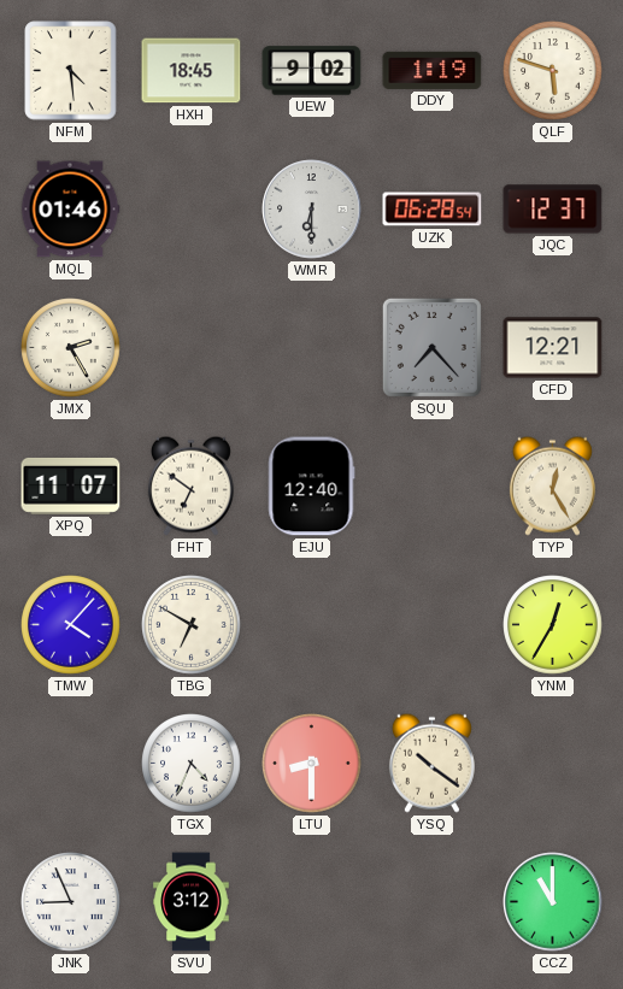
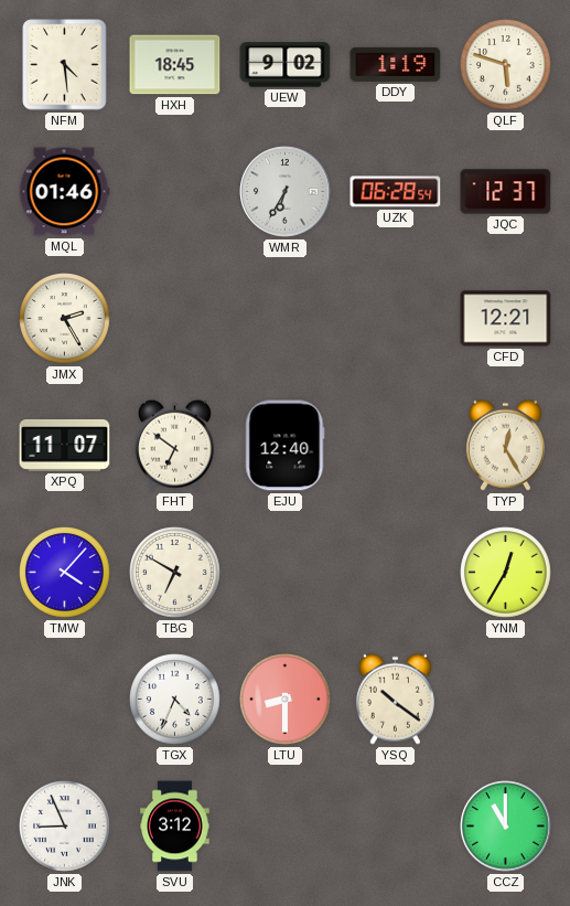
WMR: 6:30 -> 6:35 (286, 192)
SQU: 7:23 -> none (431, 347)
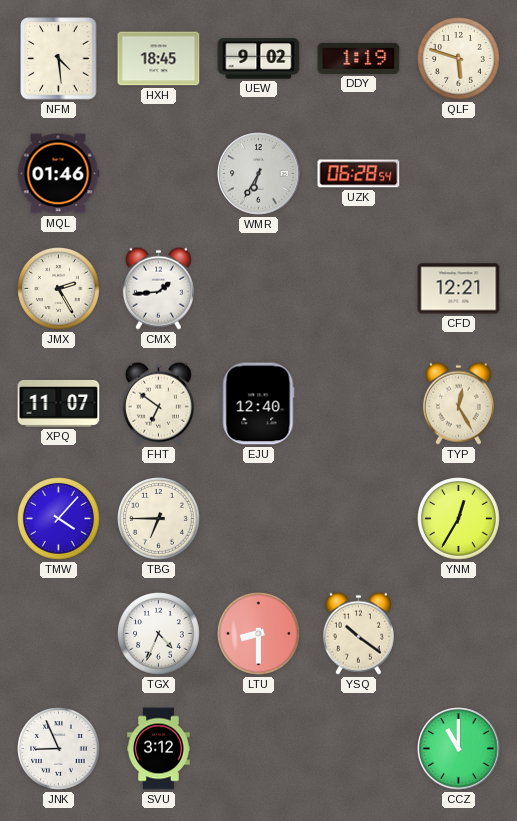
JQC: 12:37 -> none (506, 192)
CMX: none -> 1:44 (158, 288)
TBG: 6:50 -> 6:45 (159, 519)
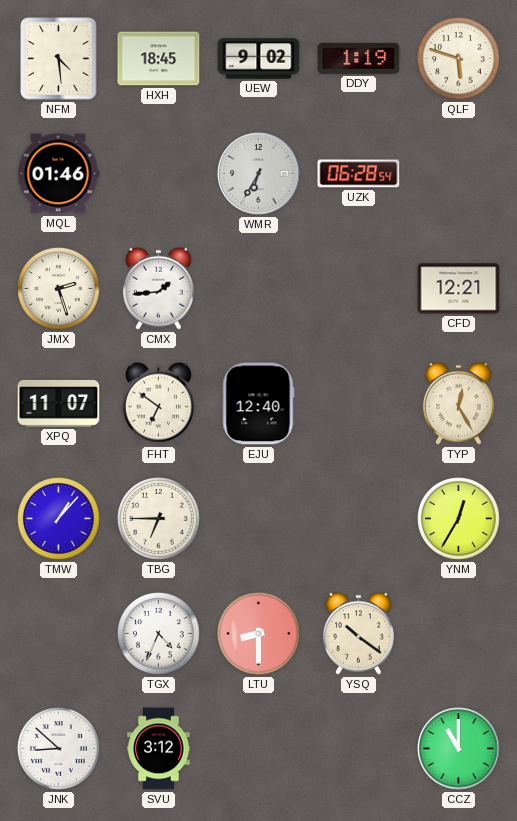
JMX: 2:25 -> 2:27 (59, 289)
TMW: 4:07 -> 1:07 (59, 519)
JNK: 8:56 -> 8:52 (59, 749)
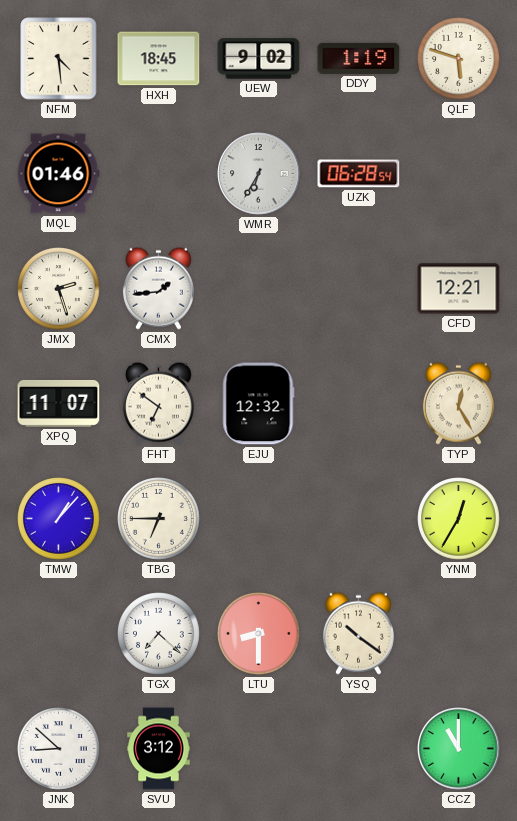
EJU: 12:40 -> 12:32 (259, 404)
TGX: 4:34 -> 7:22 (159, 634)
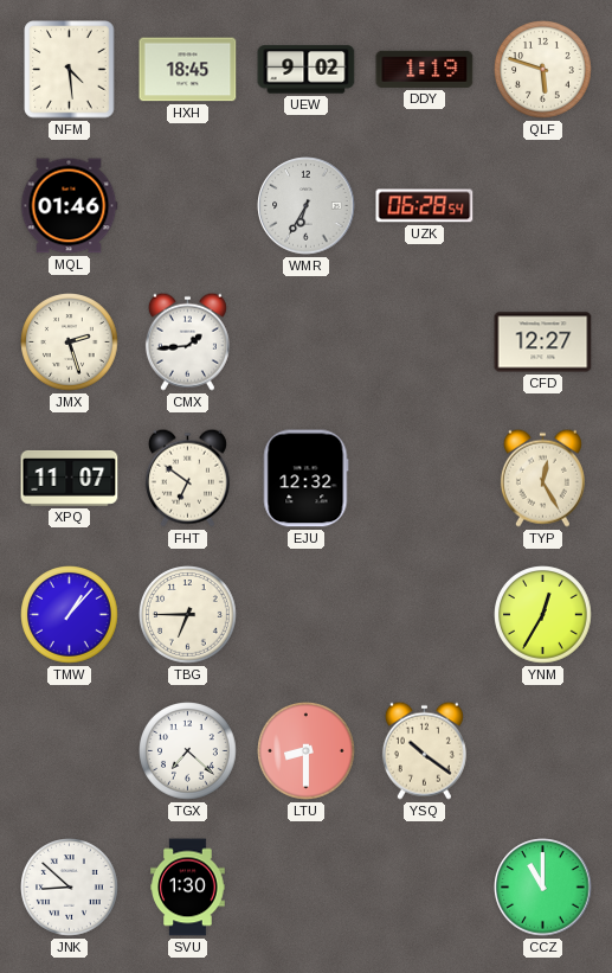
CFD: 12:21 -> 12:27 (543, 343)
SVU: 3:12 -> 1:30 (188, 888)
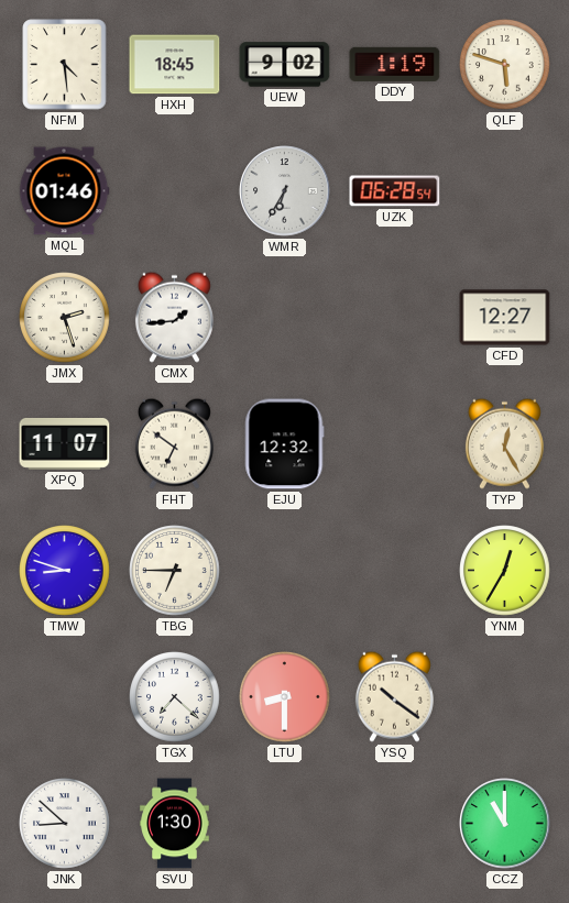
TMW: 1:07 -> 8:48 (65, 571)
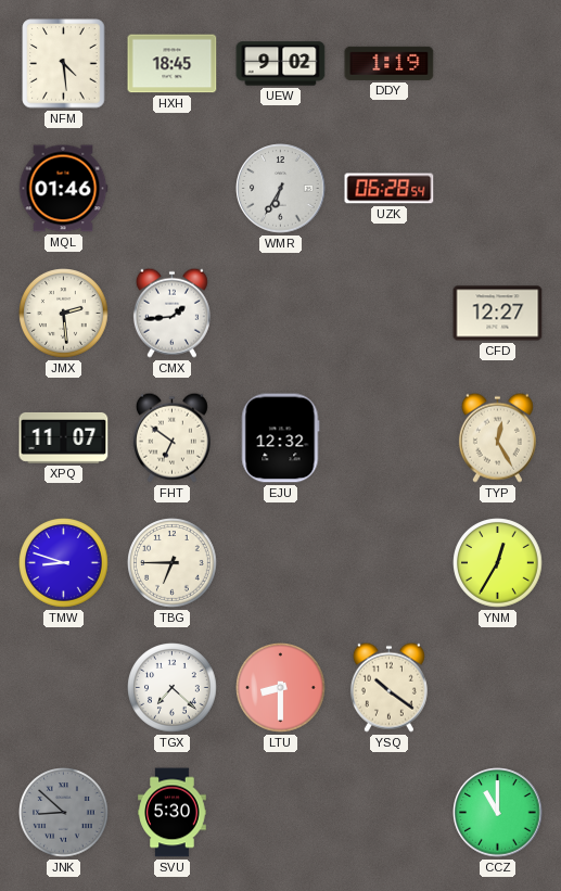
QLF: 5:48 -> none (505, 65)
JMX: 2:27 -> 2:29 (64, 314)
JNK dial: white -> grey (64, 813)
SVU: 1:30 -> 5:30 (173, 813)
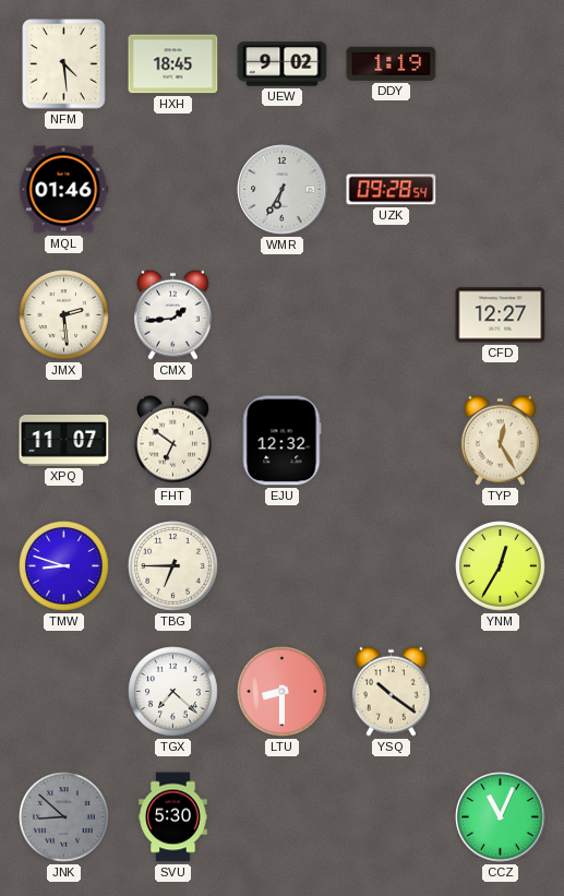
UZK: 06:28 -> 09:28 (392, 190)
CCZ: 11:00 -> 11:04 (501, 817)
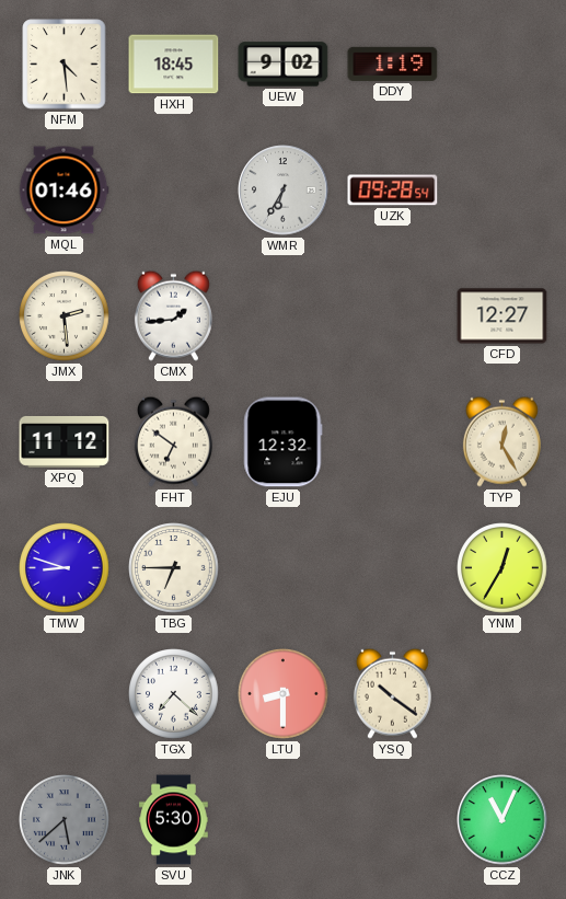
XPQ: 11:07 -> 11:12 (65, 441)
JNK: 8:52 -> 5:38 (65, 820)
